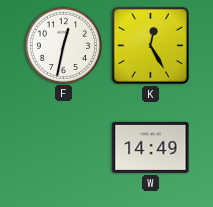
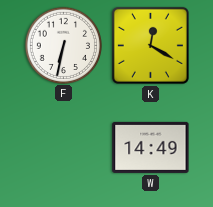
F: 12:32 -> 6:32 (63, 45)
K: 12:25 -> 12:20 (150, 45)
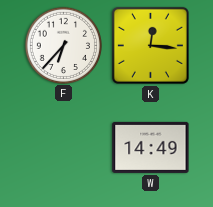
F: 6:32 -> 6:37 (63, 45)
K: 12:20 -> 12:16 (150, 45)
